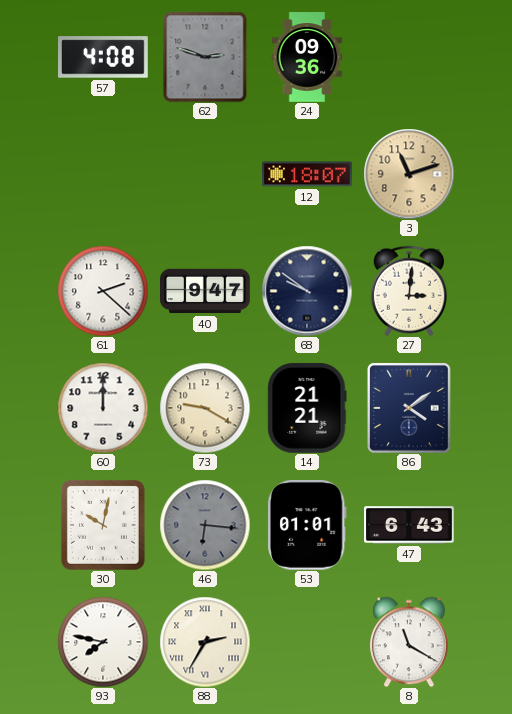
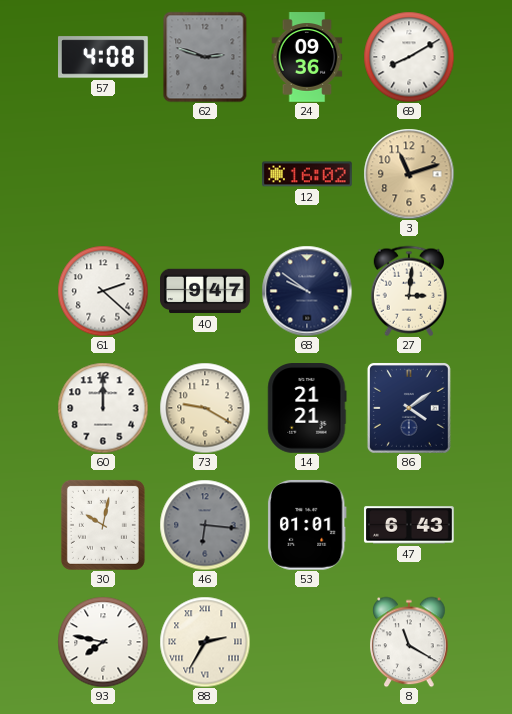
69: none -> 8:10 (409, 57)
12: 18:07 -> 16:02 (308, 174)
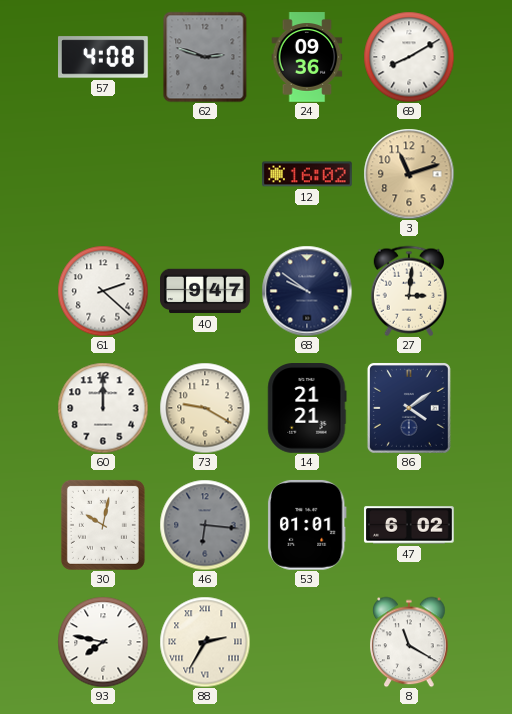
47: 6:43 -> 6:02 (410, 525)
